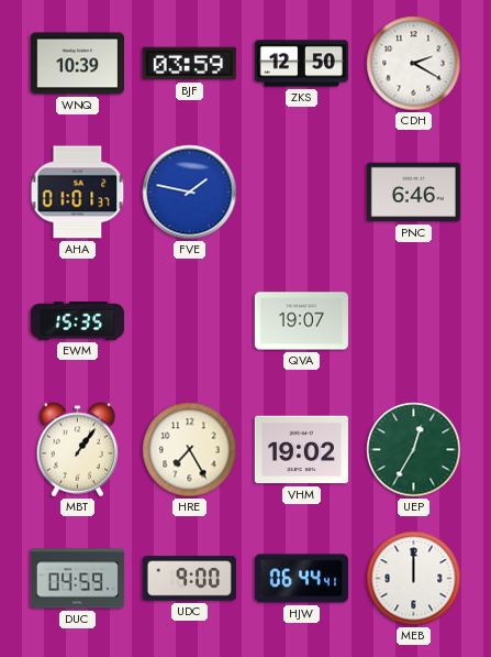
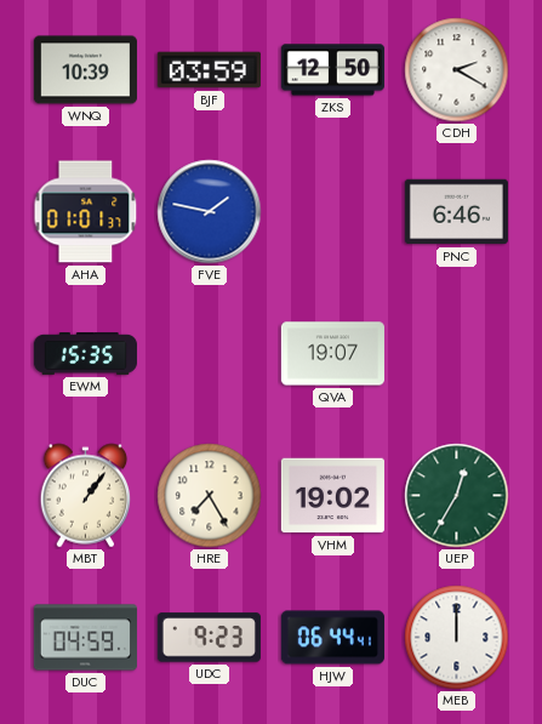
UDC: 9:00 -> 9:23 (209, 638)
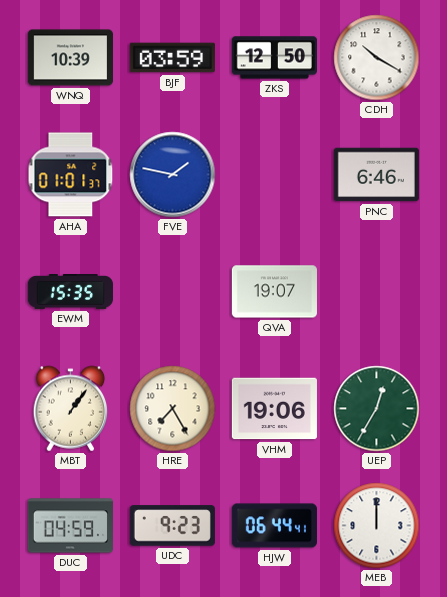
CDH: 2:20 -> 10:20 (377, 58)
VHM: 19:02 -> 19:06 (274, 409)
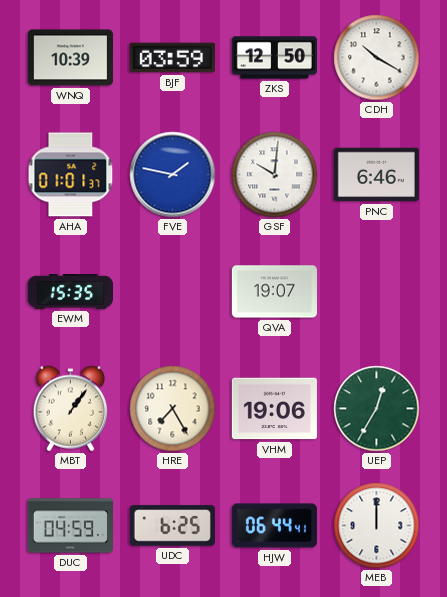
GSF: none -> 10:01 (275, 175)
UDC: 9:23 -> 6:25 (172, 526)
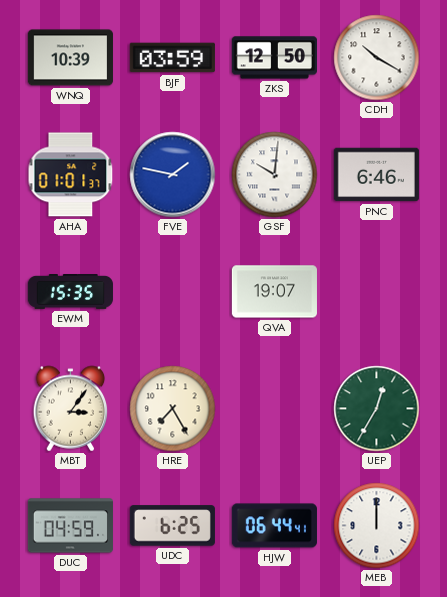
MBT: 1:06 -> 3:06 (71, 409)
VHM: 19:06 -> none (274, 409)
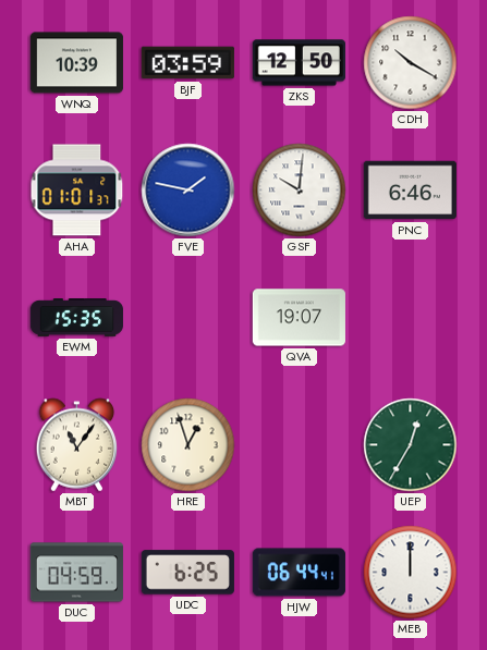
MBT: 3:06 -> 11:06 (77, 445)
HRE: 7:25 -> 12:57 (188, 445)
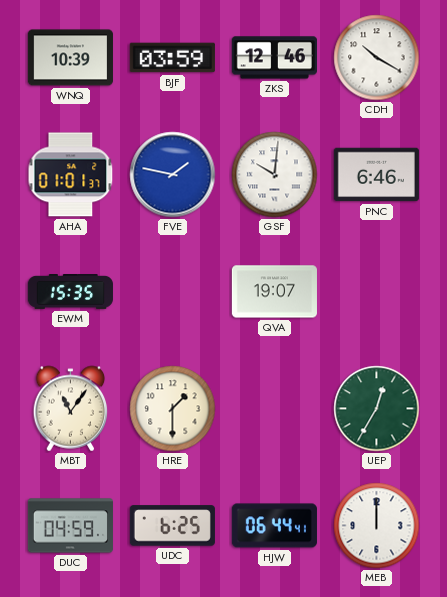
ZKS: 12:50 -> 12:46 (274, 58)
HRE: 12:57 -> 1:30 (173, 409)
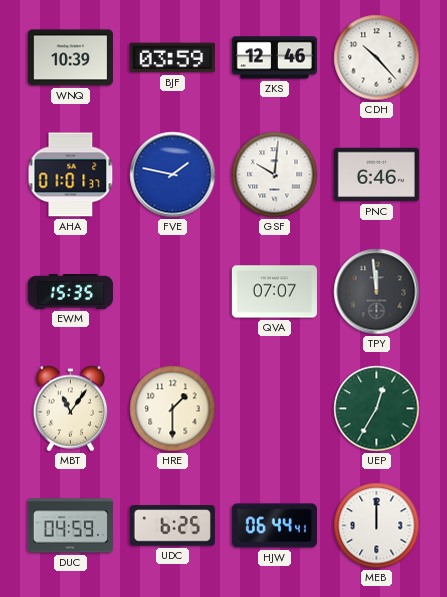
CDH: 10:20 -> 10:23 (377, 58)
QVA: 19:07 -> 07:07 (274, 292)
TPY: none -> 11:59 (377, 292)
